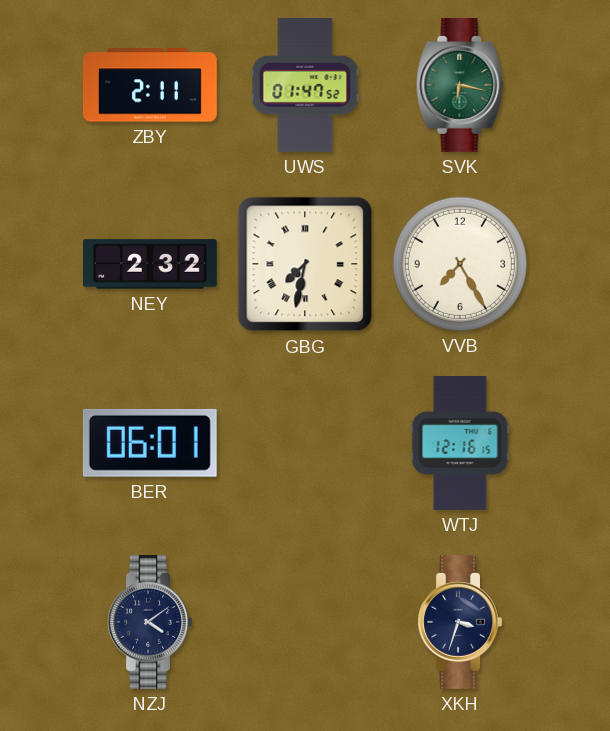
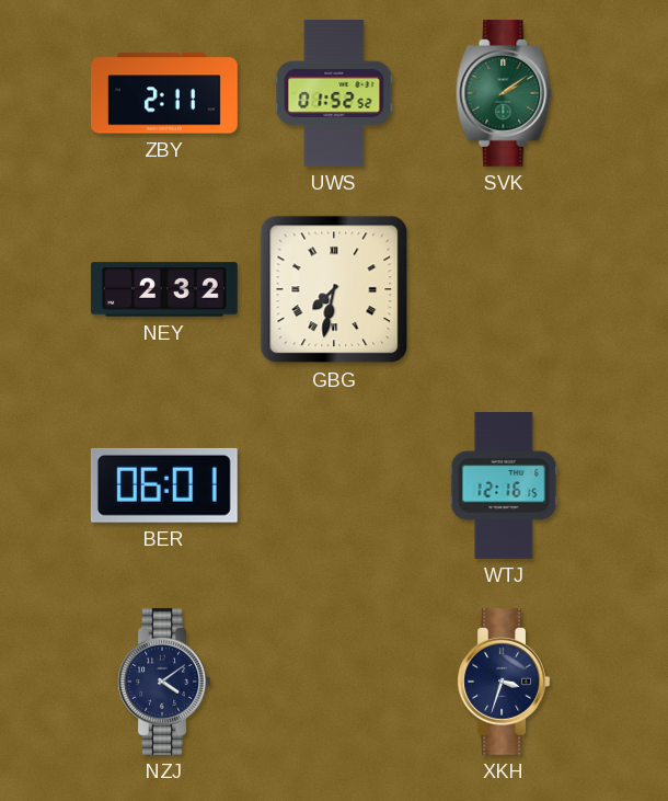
UWS: 01:47 -> 01:52 (334, 93)
SVK: 6:17 -> 2:09 (504, 93)
VVB: 7:25 -> none (460, 264)
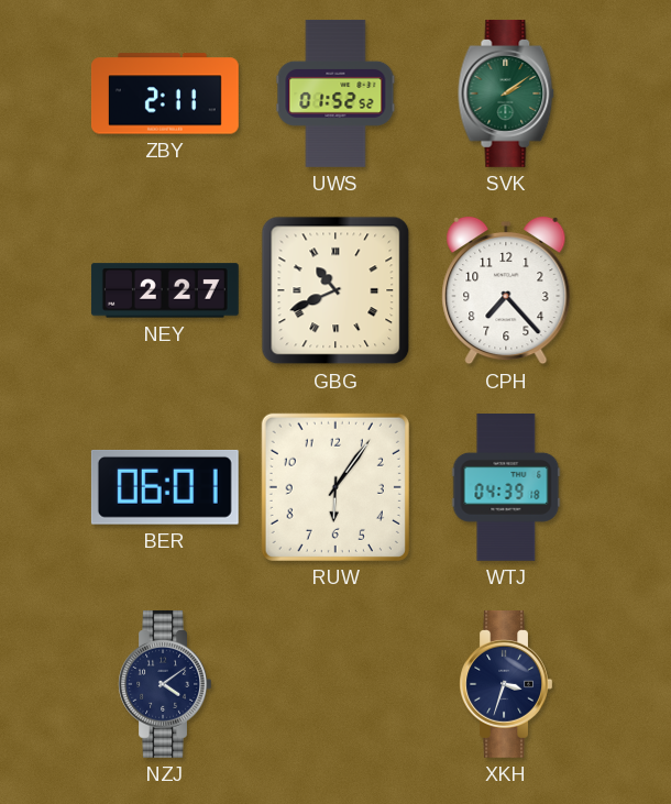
NEY: 2:32 -> 2:27 (165, 290)
GBG: 7:32 -> 10:41 (335, 290)
CPH: none -> 7:23 (506, 290)
RUW: none -> 6:06 (335, 487)
WTJ: 12:16 -> 04:39 (506, 488)
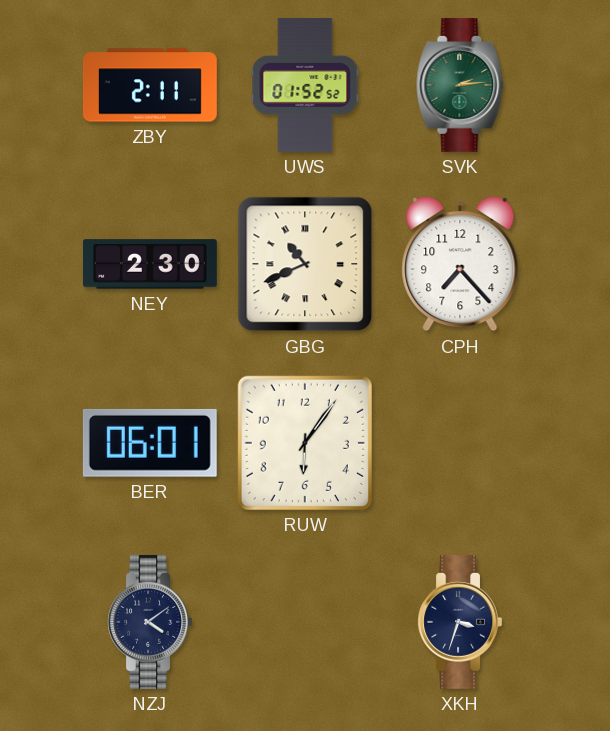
SVK: 2:09 -> 2:14 (460, 85)
NEY: 2:27 -> 2:30 (150, 264)
WTJ: 04:39 -> none (506, 488)
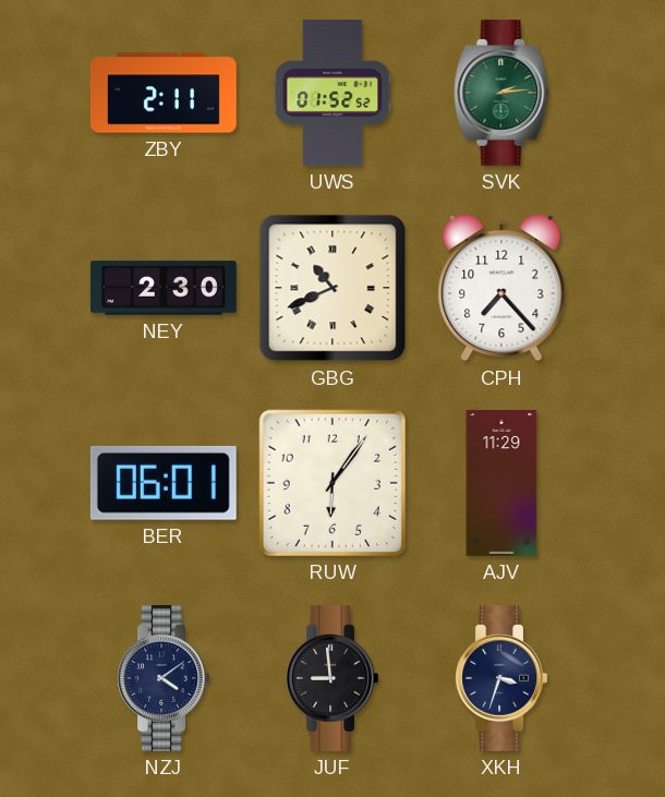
AJV: none -> 11:29 (501, 484)
JUF: none -> 8:59 (332, 678)
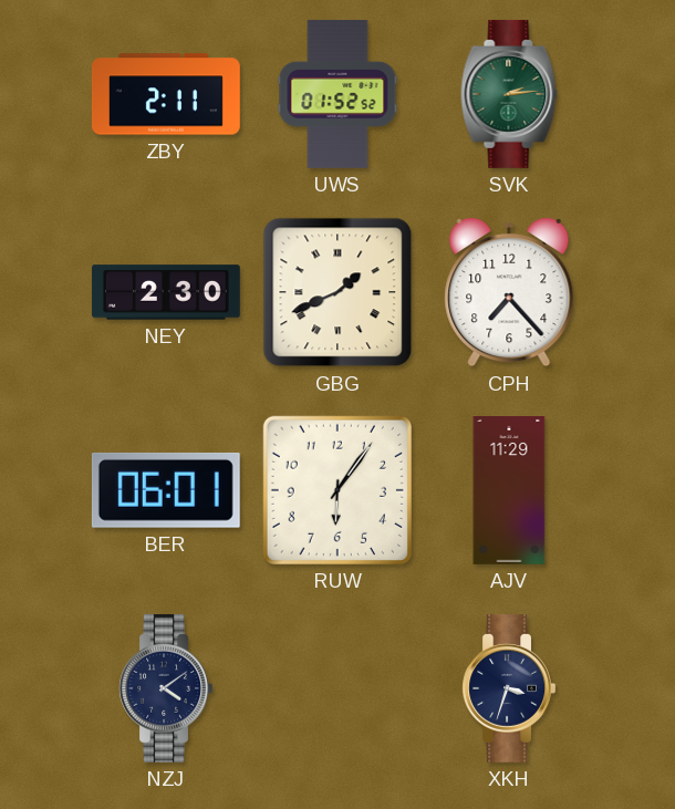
GBG: 10:41 -> 1:41 (337, 292)
JUF: 8:59 -> none (332, 678)
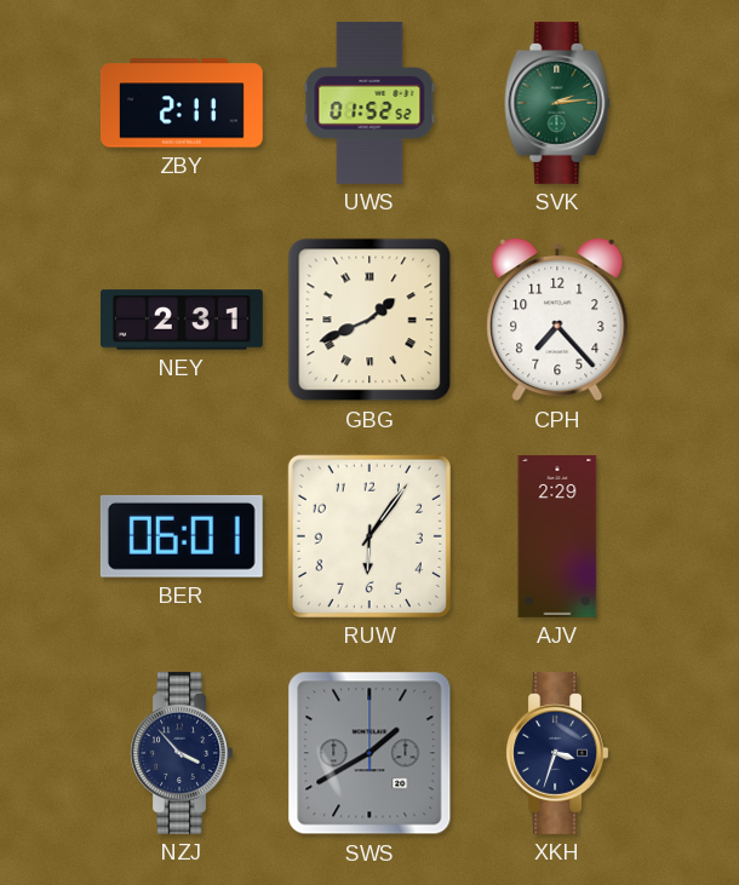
NEY: 2:30 -> 2:31 (182, 320)
AJV: 11:29 -> 2:29 (557, 538)
NZJ: 4:09 -> 3:53 (182, 753)
SWS: none -> 1:40 (369, 753)
